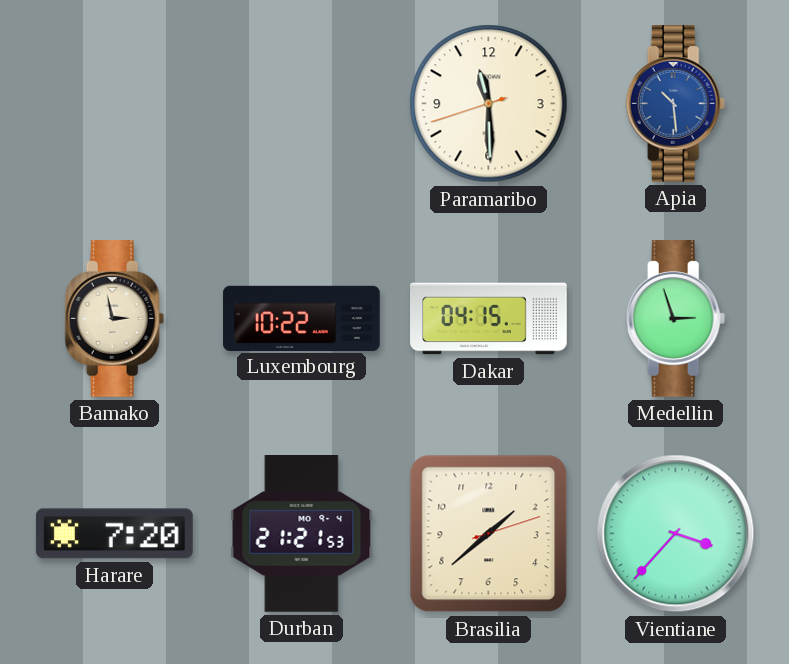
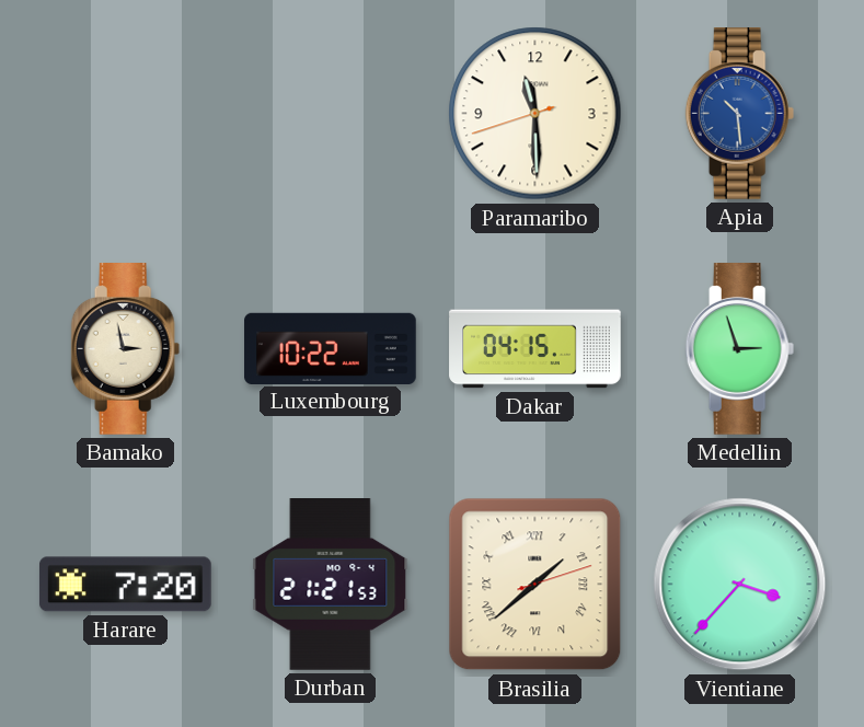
Brasilia numerals: Arabic -> Roman (535, 585)
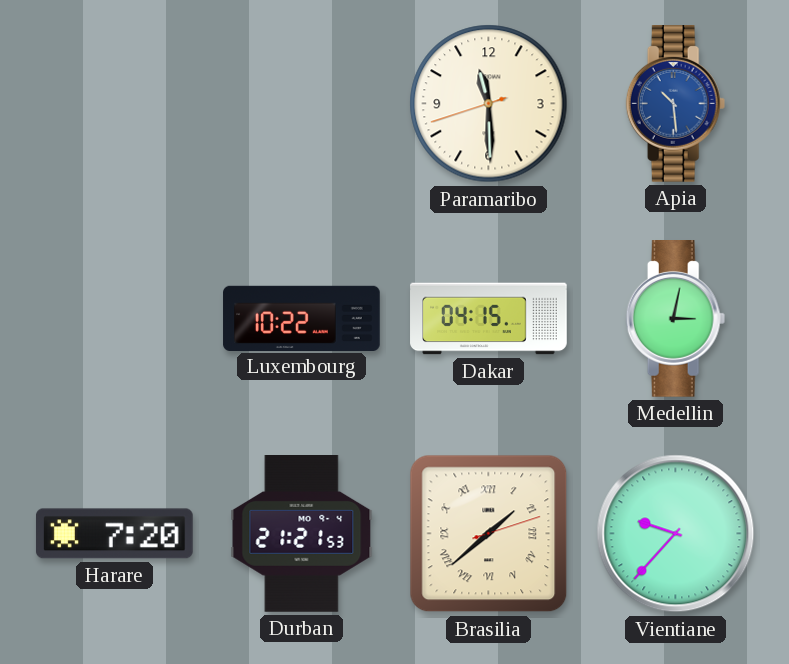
Bamako: 2:58 -> none (126, 349)
Medellin: 2:57 -> 3:02 (676, 319)
Vientiane: 3:37 -> 9:37 (676, 534)
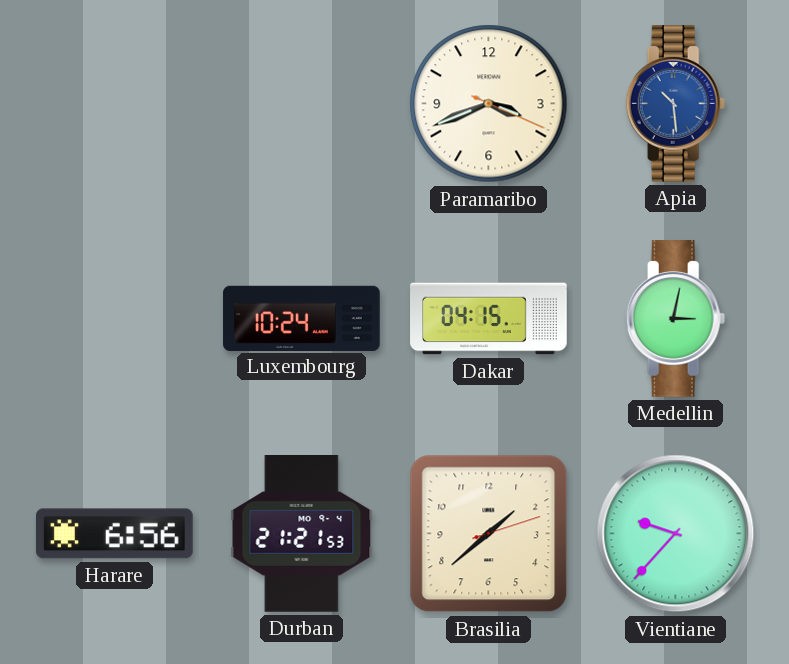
Paramaribo: 11:29 -> 3:41 (489, 104)
Luxembourg: 10:22 -> 10:24 (302, 318)
Harare: 7:20 -> 6:56 (114, 534)
Brasilia numerals: Roman -> Arabic (489, 534)
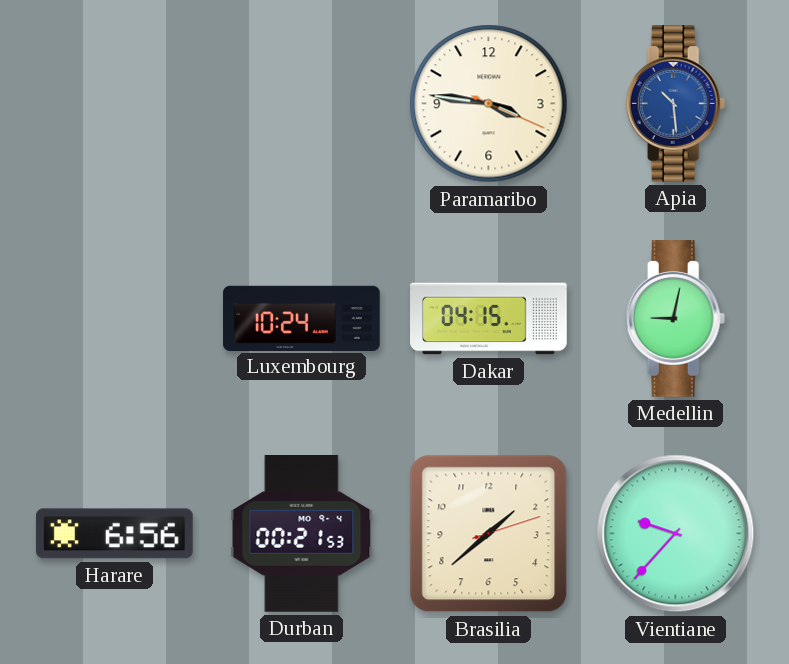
Paramaribo: 3:41 -> 3:46 (489, 104)
Medellin: 3:02 -> 9:02 (676, 319)
Durban: 21:21 -> 00:21 (302, 534)
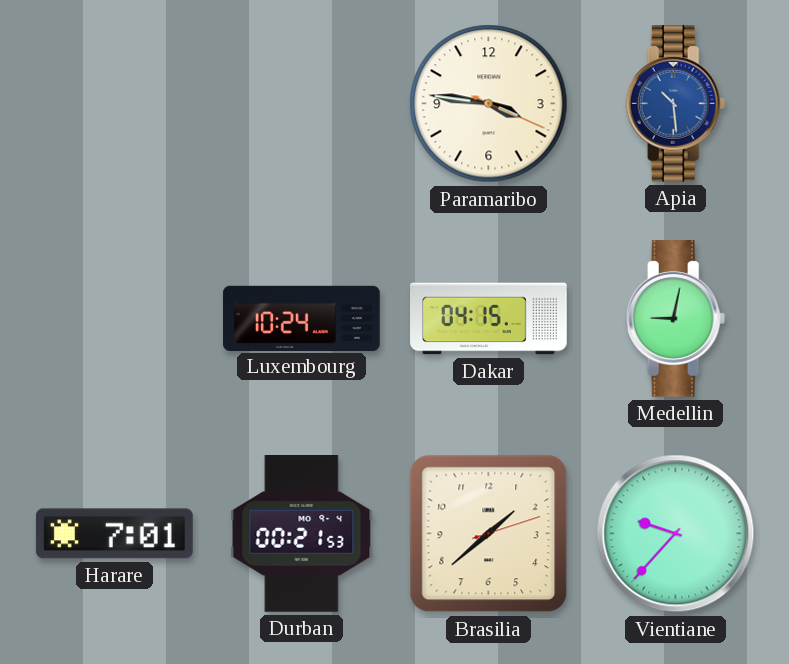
Harare: 6:56 -> 7:01 (114, 534)
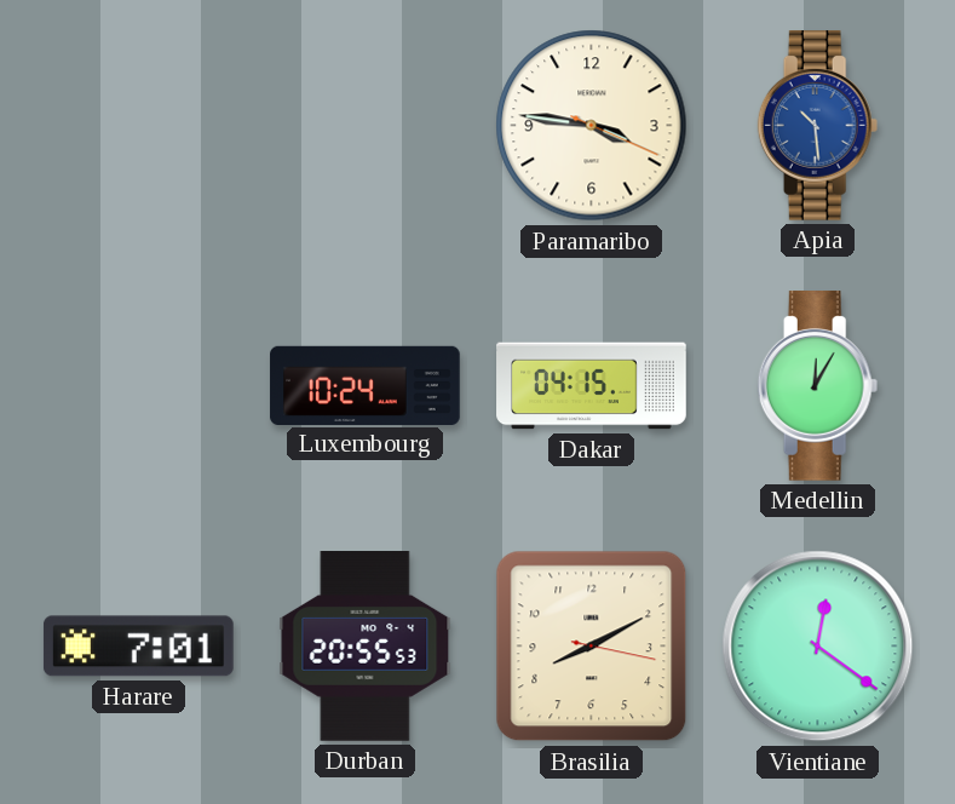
Medellin: 9:02 -> 12:05 (818, 386)
Durban: 00:21 -> 20:55 (366, 647)
Brasilia: 1:38 -> 8:10 (592, 647)
Vientiane: 9:37 -> 12:21 (818, 647)
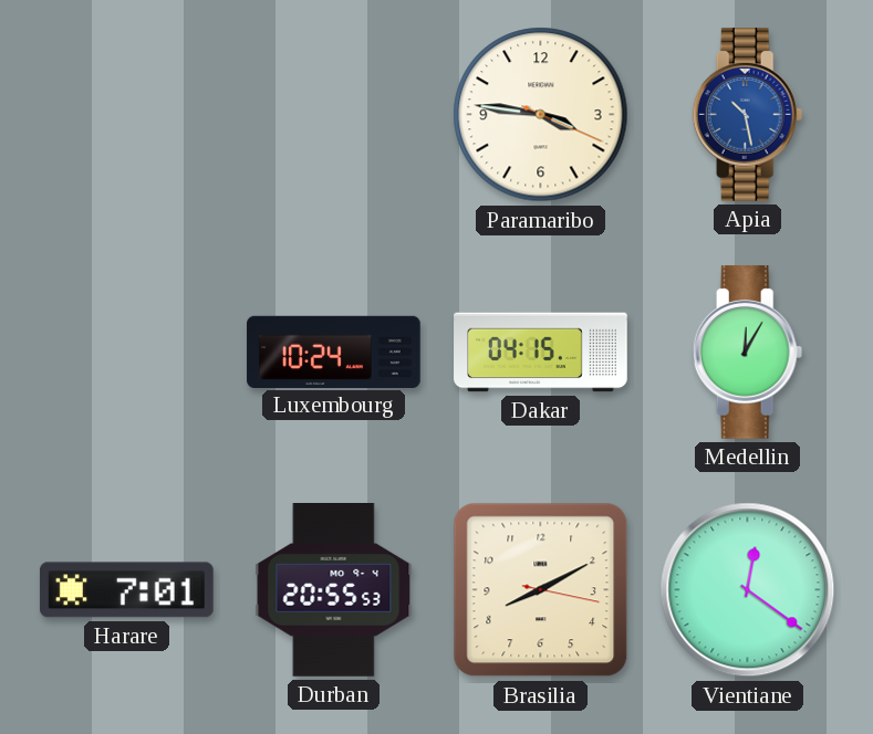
Apia: 10:29 -> 10:28 (748, 115)
